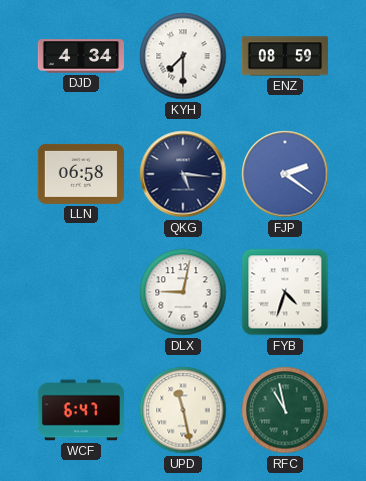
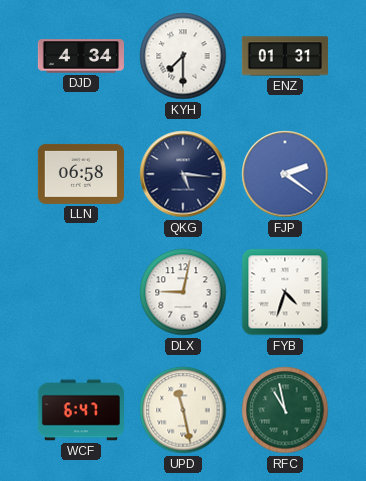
ENZ: 08:59 -> 01:31 (285, 56)
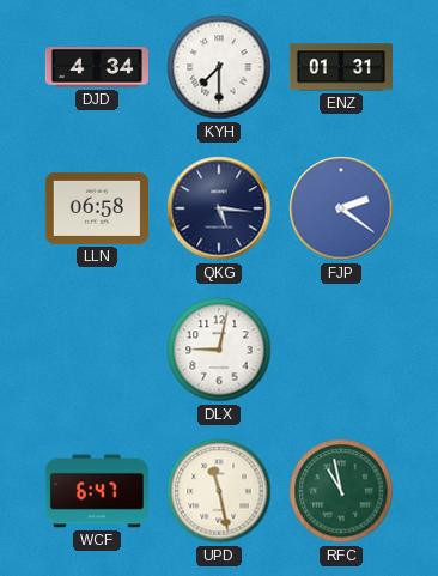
FYB: 4:33 -> none (285, 292)
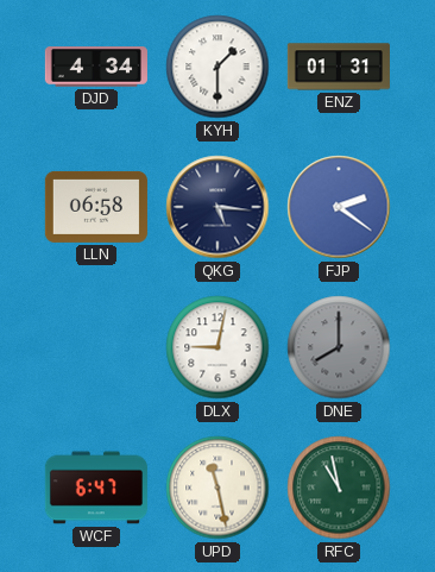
KYH: 7:30 -> 1:30 (218, 67)
DNE: none -> 8:00 (339, 347)
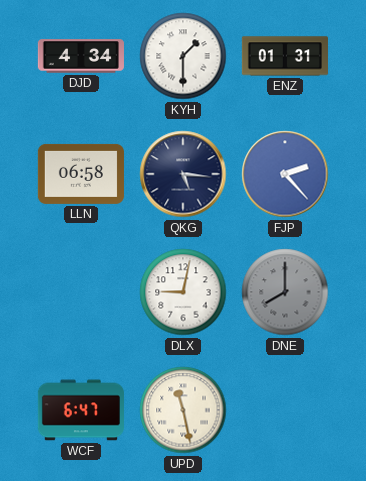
FJP: 2:21 -> 2:23 (285, 174)
RFC: 10:58 -> none (339, 488)
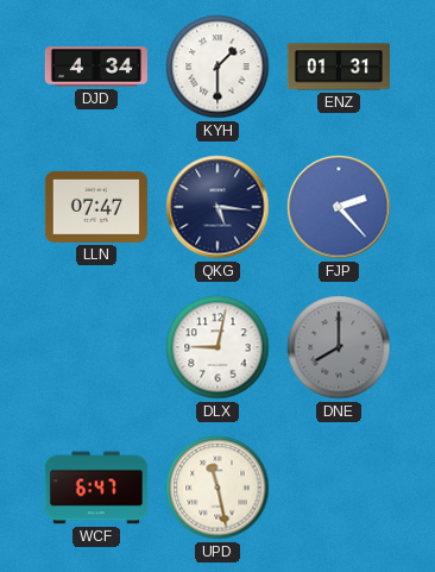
LLN: 06:58 -> 07:47 (96, 207)
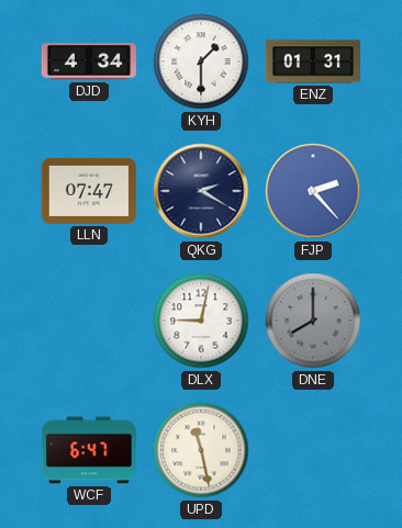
QKG: 5:16 -> 2:20 (201, 191)
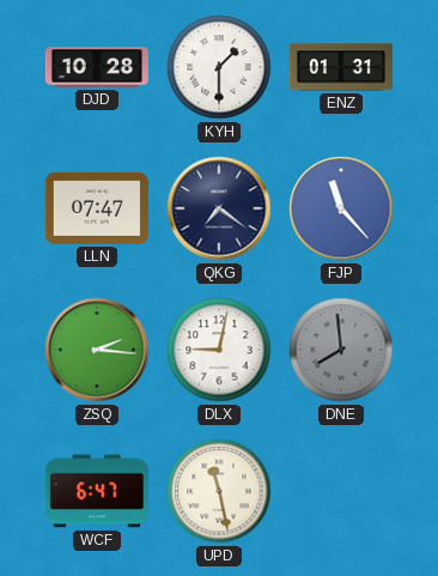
DJD: 4:34 -> 10:28 (97, 67)
QKG: 2:20 -> 7:21 (219, 208)
FJP: 2:23 -> 11:23 (341, 208)
ZSQ: none -> 2:16 (97, 350)
DNE: 8:00 -> 7:59 (341, 350)
